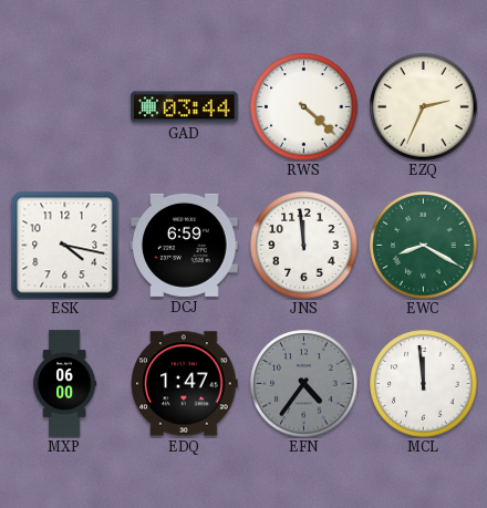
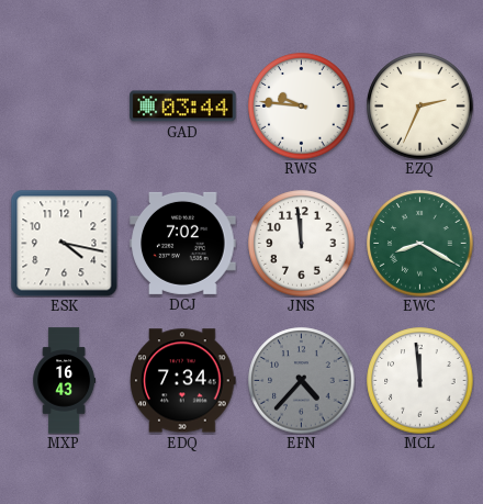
RWS: 4:22 -> 9:46 (302, 107)
DCJ: 6:59 -> 7:02 (183, 243)
MXP: 06:00 -> 16:43 (65, 381)
EDQ: 1:47 -> 7:34 (183, 381)
EFN: 4:36 -> 4:37 (302, 381)
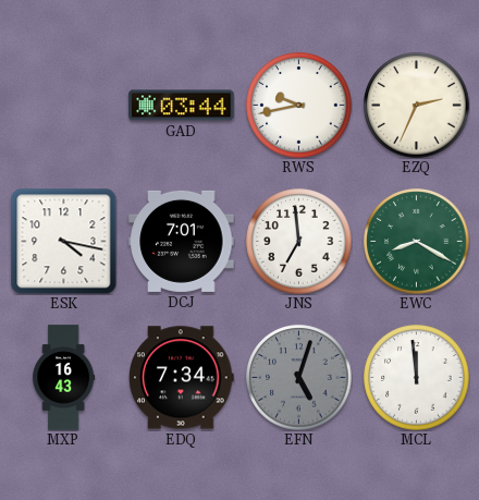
RWS: 9:46 -> 9:43 (299, 106)
DCJ: 7:02 -> 7:01 (182, 241)
JNS: 11:59 -> 6:59 (299, 242)
EFN: 4:37 -> 5:03 (299, 378)
